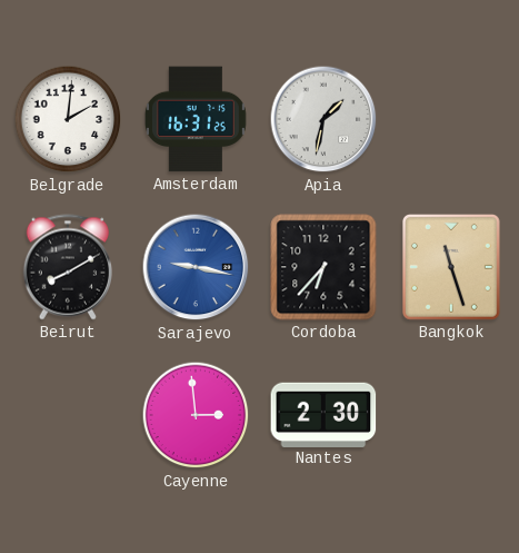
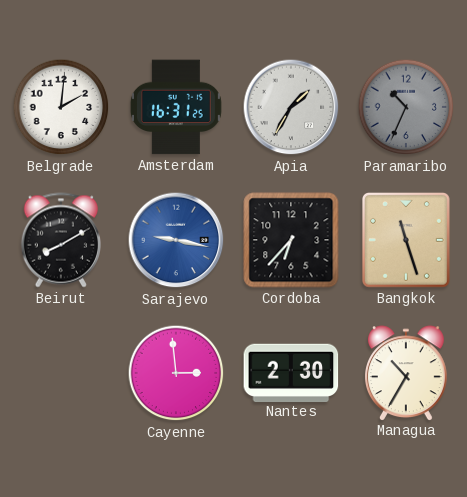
Apia: 1:32 -> 1:35 (291, 107)
Paramaribo: none -> 10:34 (406, 107)
Managua: none -> 10:35 (406, 373)
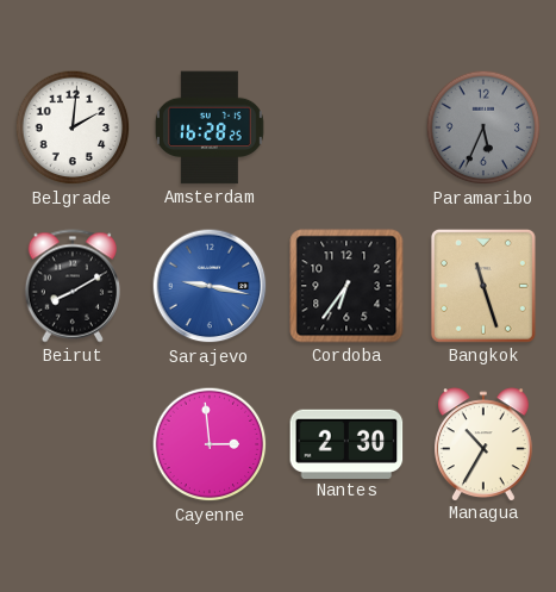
Amsterdam: 16:31 -> 16:28 (210, 127)
Apia: 1:35 -> none (291, 107)
Paramaribo: 10:34 -> 5:34 (483, 127)
Cordoba: 6:37 -> 6:36 (346, 286)
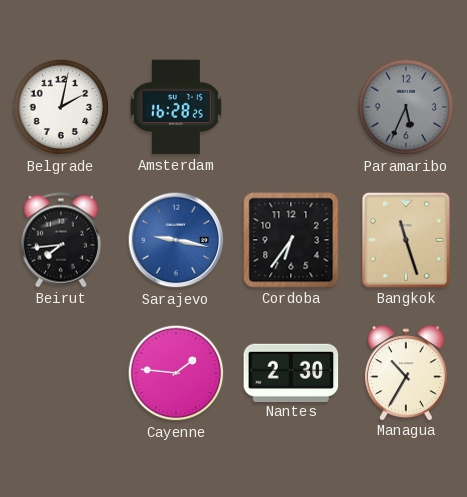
Belgrade: 2:01 -> 2:02 (61, 107)
Beirut: 8:10 -> 7:44 (60, 240)
Cayenne: 2:59 -> 1:46 (176, 373)
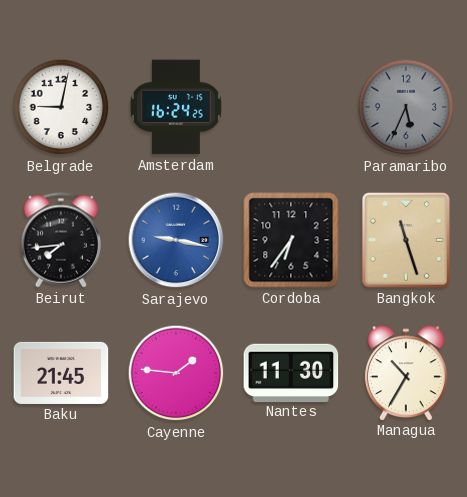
Belgrade: 2:02 -> 9:02 (61, 107)
Amsterdam: 16:28 -> 16:24 (176, 107)
Baku: none -> 21:45 (61, 373)
Nantes: 2:30 -> 11:30 (291, 372)
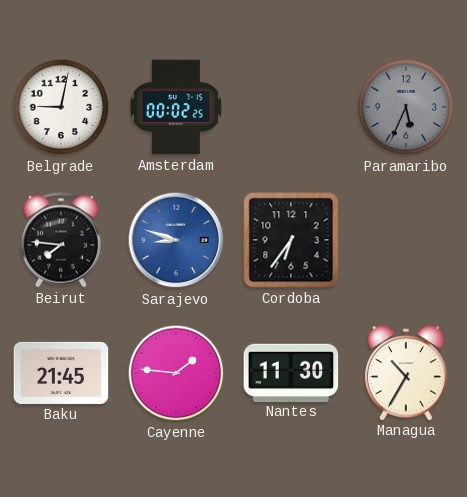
Amsterdam: 16:24 -> 00:02 (176, 107)
Beirut: 7:44 -> 7:46 (60, 240)
Sarajevo: 9:17 -> 8:48 (176, 240)
Bangkok: 11:27 -> none (406, 241)
